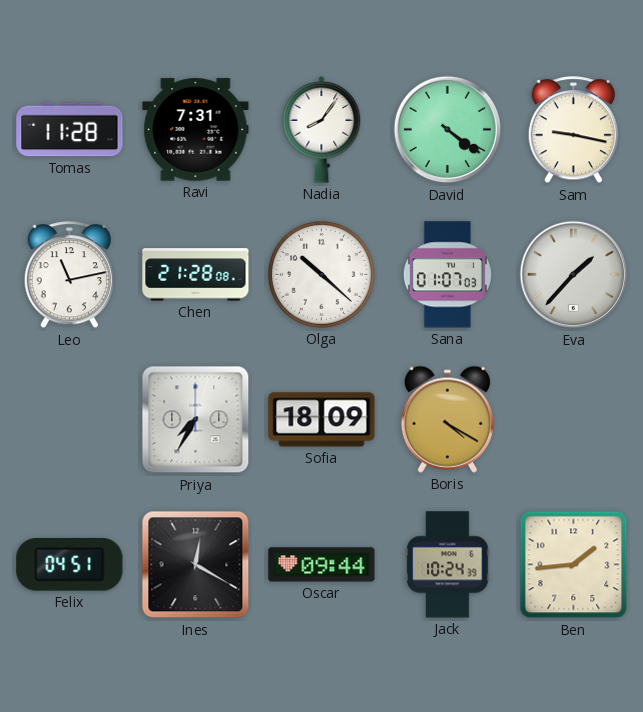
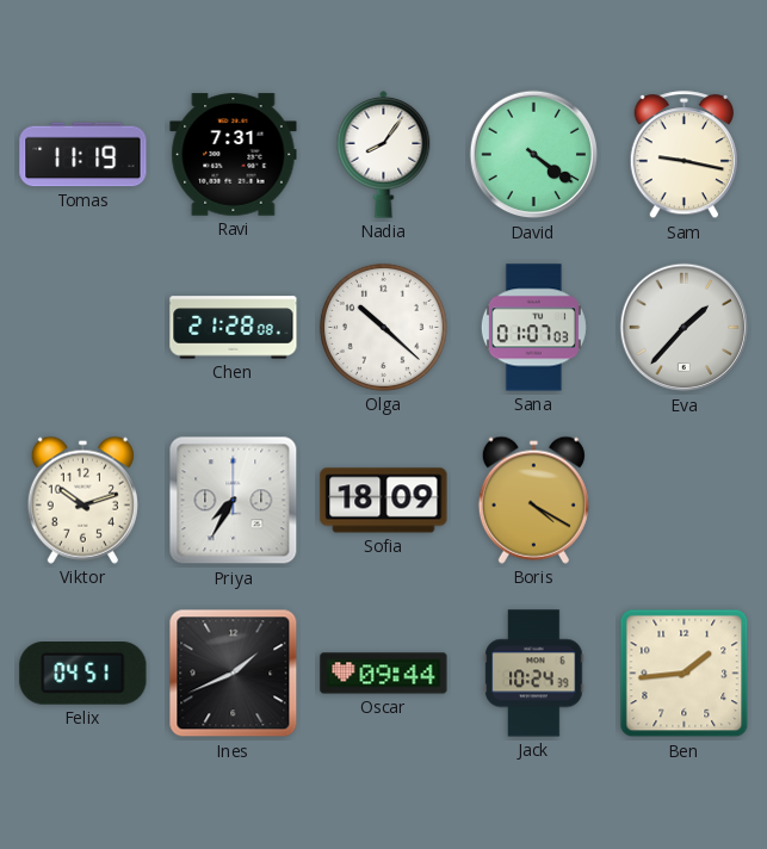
Tomas: 11:28 -> 11:19 (83, 155)
Leo: 11:13 -> none (69, 275)
Viktor: none -> 10:12 (82, 500)
Ines: 12:20 -> 1:41 (234, 674)
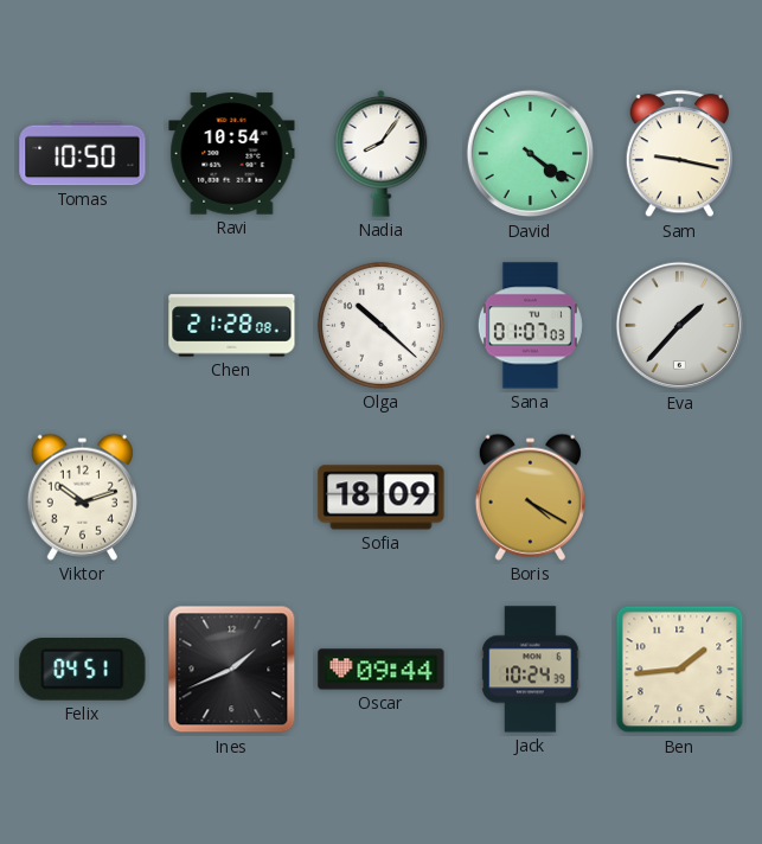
Tomas: 11:19 -> 10:50 (83, 154)
Ravi: 7:31 -> 10:54 (232, 154)
Priya: 7:35 -> none (234, 501)
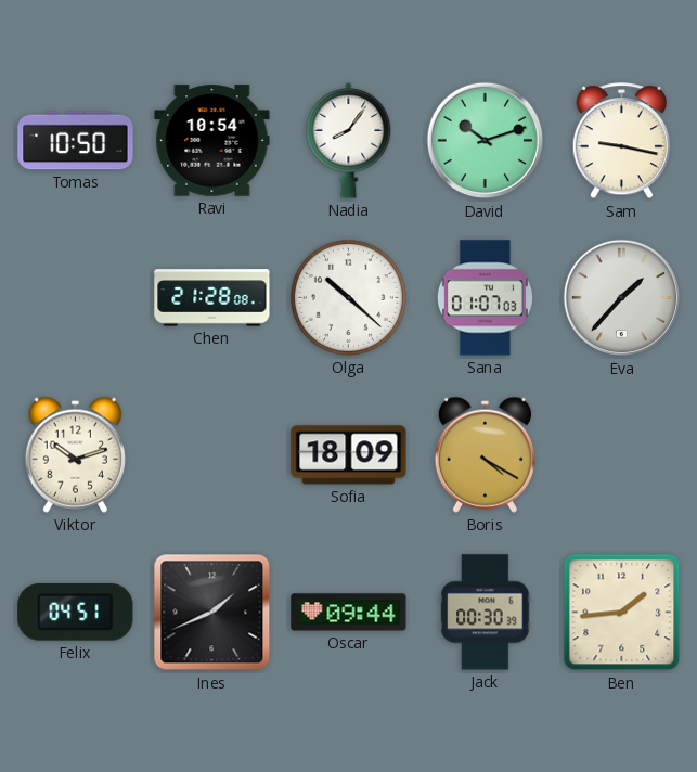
David: 4:21 -> 10:12 (486, 141)
Jack: 10:24 -> 00:30 (486, 613)
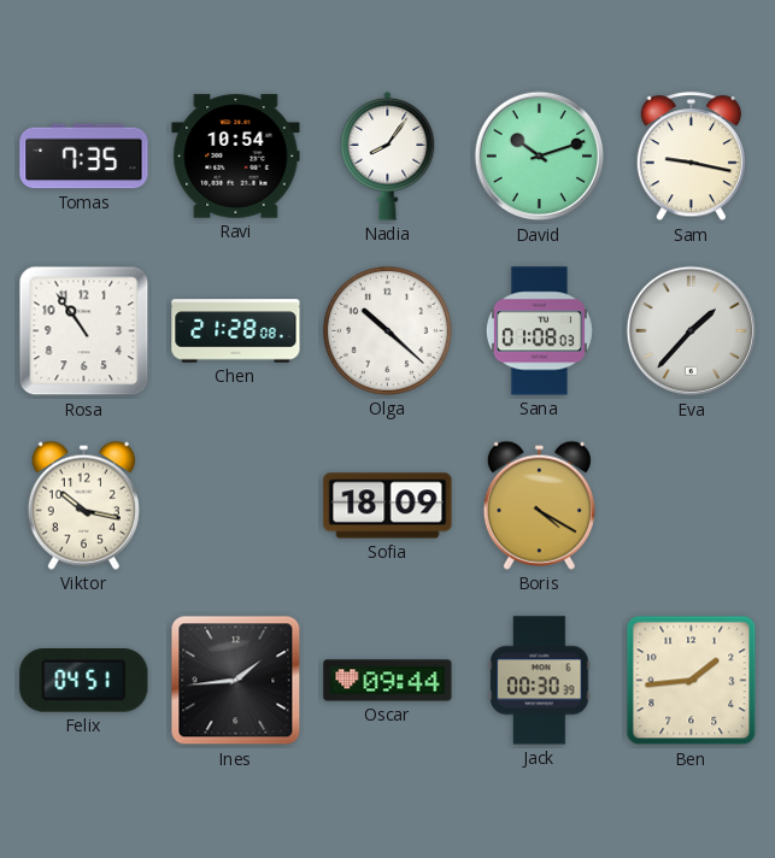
Tomas: 10:50 -> 7:35 (84, 157)
Rosa: none -> 10:54 (84, 331)
Sana: 01:07 -> 01:08 (539, 331)
Viktor: 10:12 -> 10:17 (83, 505)
Ines: 1:41 -> 1:44 (236, 681)
